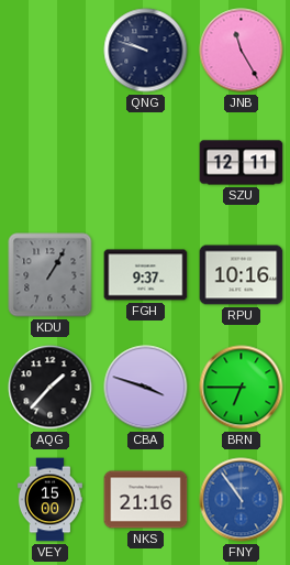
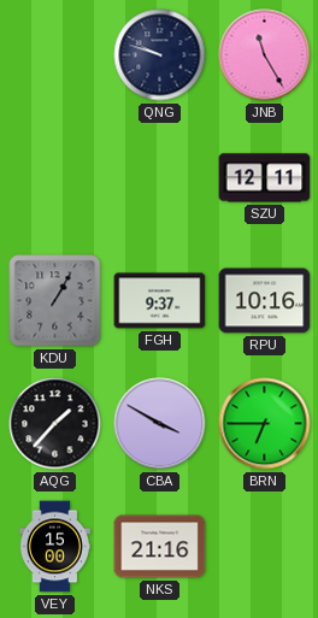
CBA: 3:48 -> 3:50 (160, 424)
FNY: 10:54 -> none (242, 500)
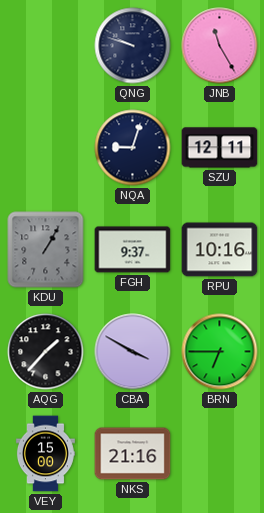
NQA: none -> 9:03 (133, 148)
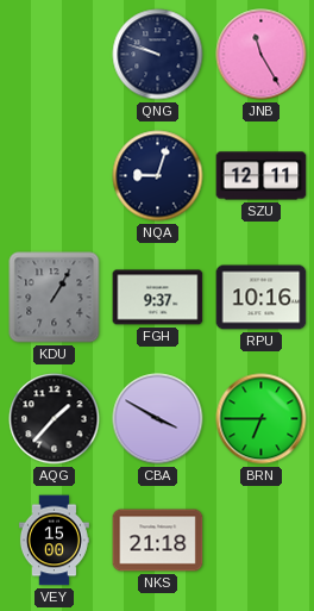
NKS: 21:16 -> 21:18 (158, 541)
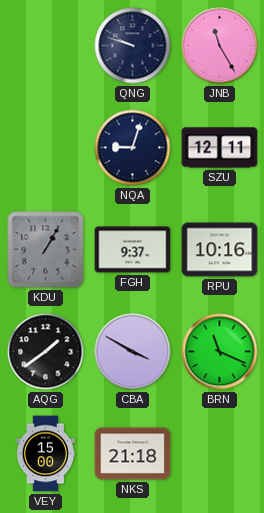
AQG: 1:37 -> 1:39 (46, 352)
BRN: 6:45 -> 11:19 (220, 352)
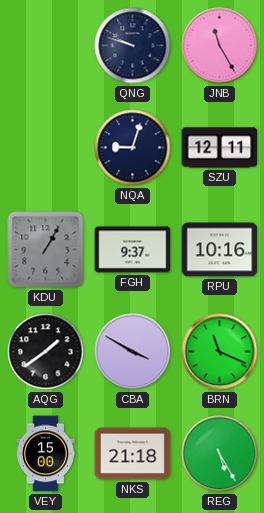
REG: none -> 5:25 (220, 454)
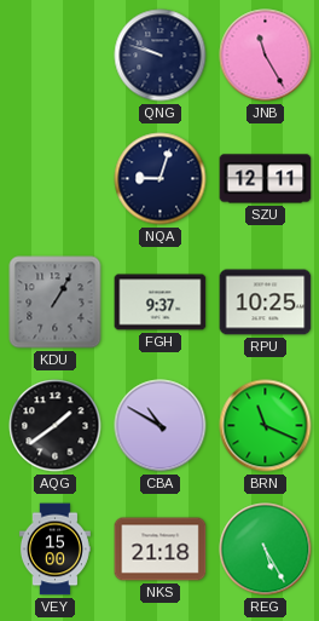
RPU: 10:16 -> 10:25 (266, 303)
CBA: 3:50 -> 10:50 (161, 426)
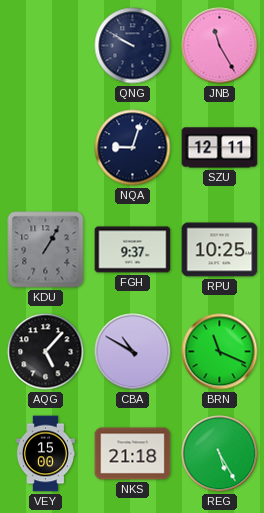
QNG: 9:48 -> 9:50 (133, 46)
AQG: 1:39 -> 5:07 (46, 352)
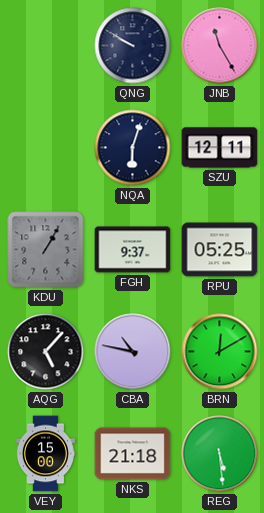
NQA: 9:03 -> 6:03 (133, 148)
RPU: 10:25 -> 05:25 (220, 250)
CBA: 10:50 -> 10:47 (133, 352)
BRN: 11:19 -> 12:10 (220, 352)
REG: 5:25 -> 5:29 (220, 454)
